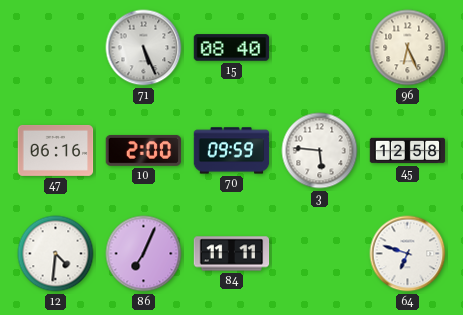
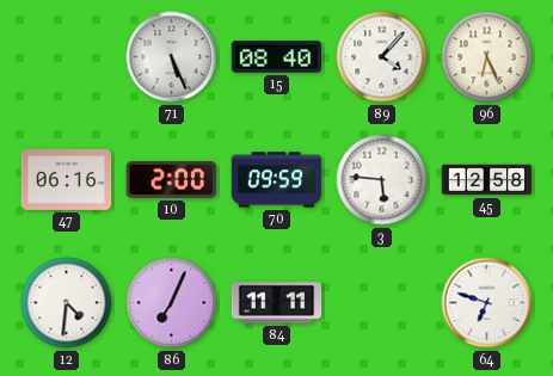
89: none -> 4:07 (382, 57)
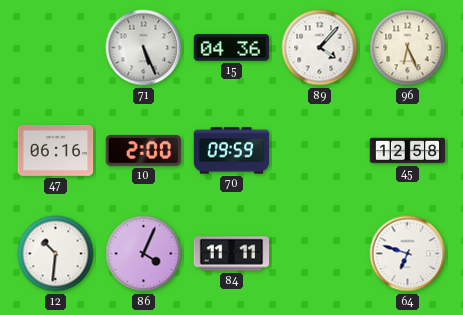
15: 08:40 -> 04:36 (232, 48)
3: 5:46 -> none (382, 180)
12: 4:31 -> 10:31 (56, 254)
86: 7:04 -> 4:04 (144, 254)
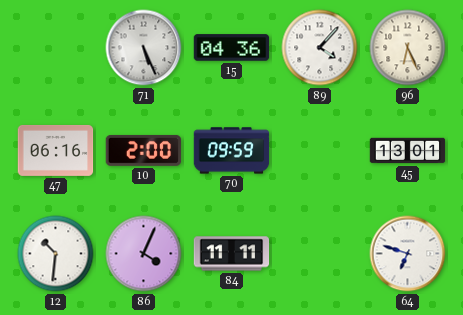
45: 12:58 -> 13:01 (408, 151)
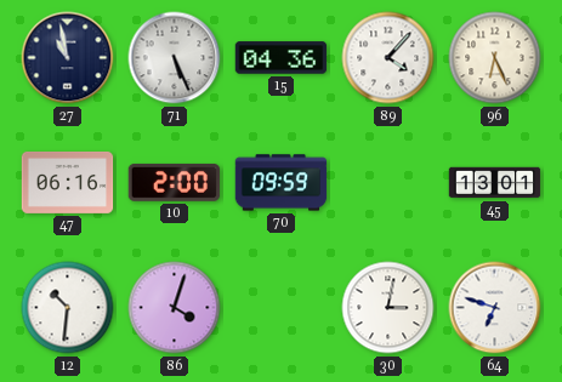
27: none -> 10:58 (68, 58)
86: 4:04 -> 4:03 (175, 308)
84: 11:11 -> none (232, 254)
30: none -> 3:02 (388, 308)
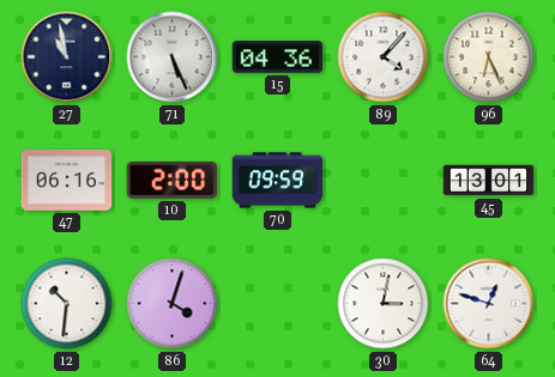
64: 6:48 -> 12:48 (489, 304)
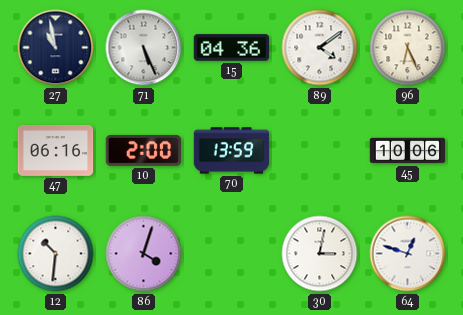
89: 4:07 -> 4:09 (320, 48)
70: 09:59 -> 13:59 (232, 151)
45: 13:01 -> 10:06 (408, 151)
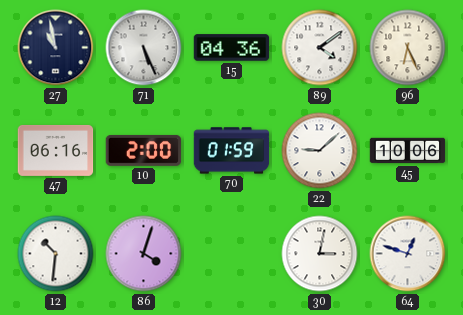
70: 13:59 -> 01:59 (232, 151)
22: none -> 9:08 (320, 151)
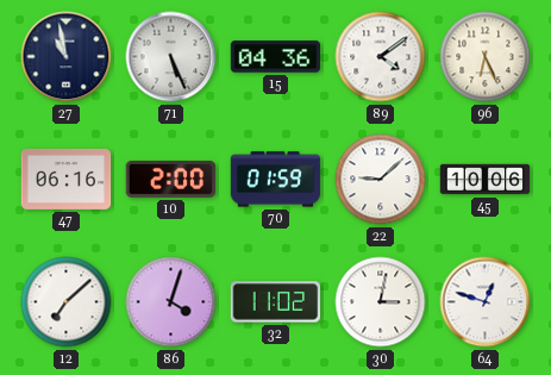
12: 10:31 -> 7:08 (67, 302)
32: none -> 11:02 (276, 302)
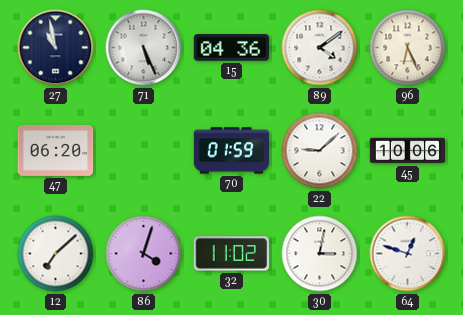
47: 06:16 -> 06:20 (56, 150)
10: 2:00 -> none (171, 179)
